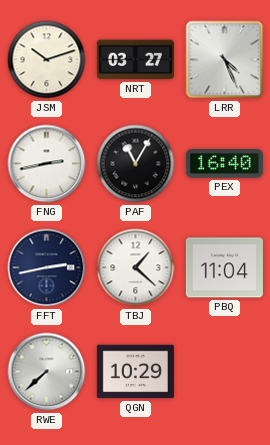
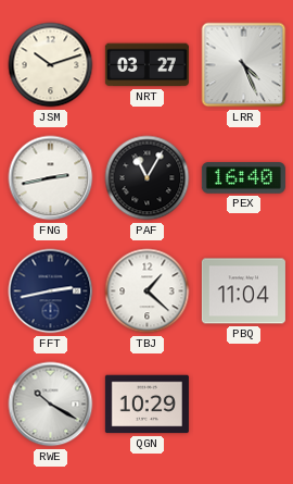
RWE: 7:38 -> 10:20 (51, 405)
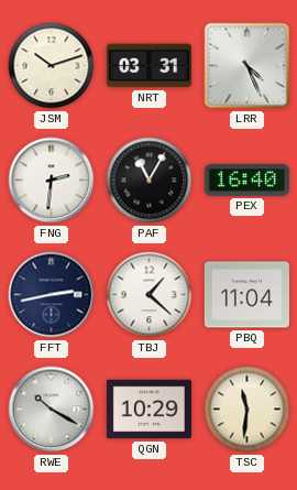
NRT: 03:27 -> 03:31 (148, 66)
FNG: 2:43 -> 2:31 (52, 181)
TSC: none -> 11:31 (248, 410)
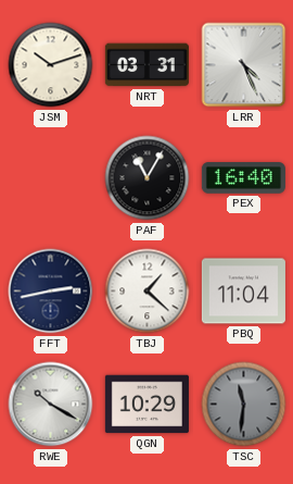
FNG: 2:31 -> none (52, 181)
TSC dial: cream -> grey (244, 405)
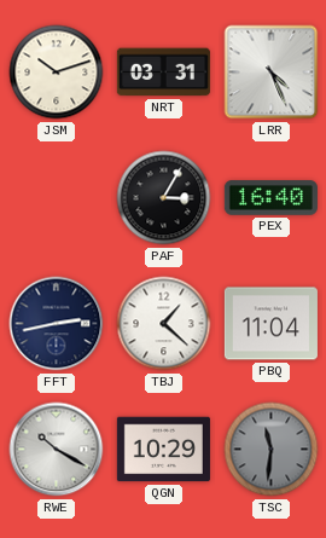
PAF: 11:05 -> 3:05 (164, 198)
